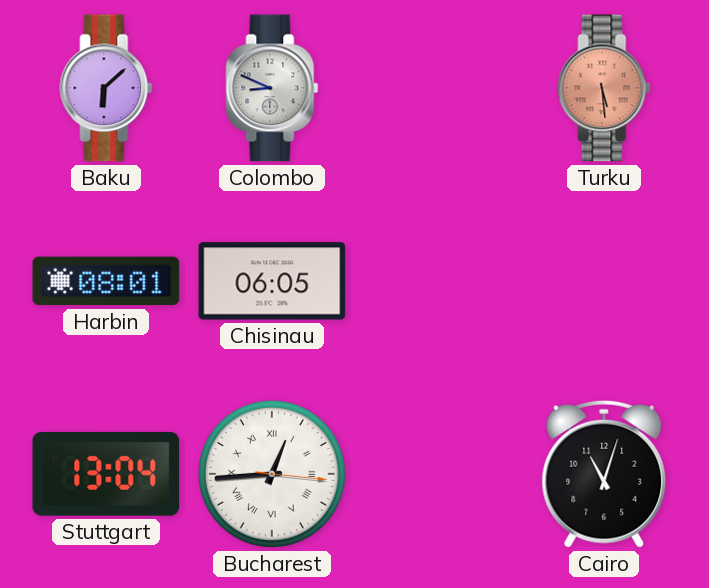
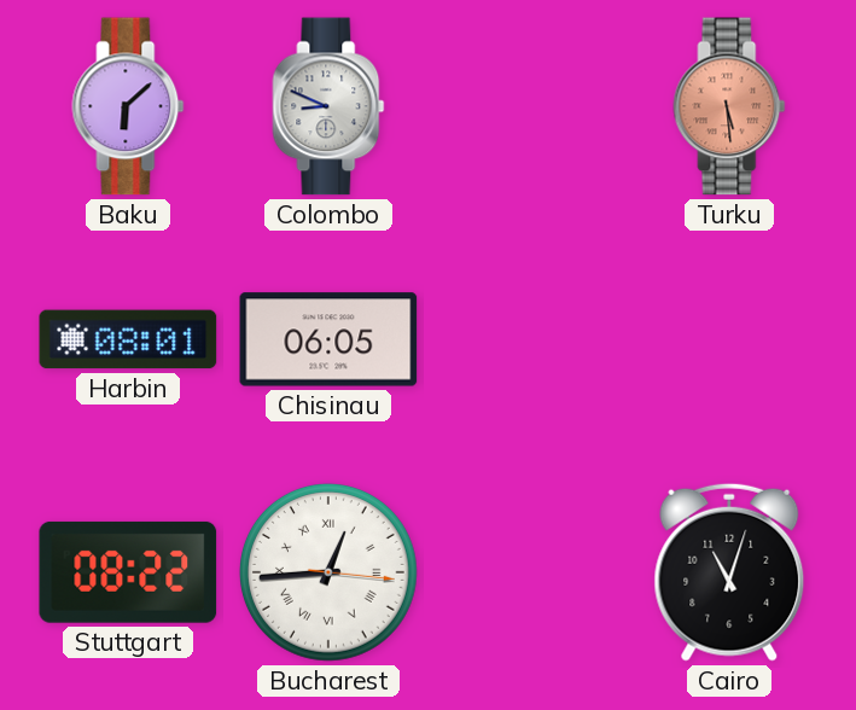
Stuttgart: 13:04 -> 08:22 (128, 572)
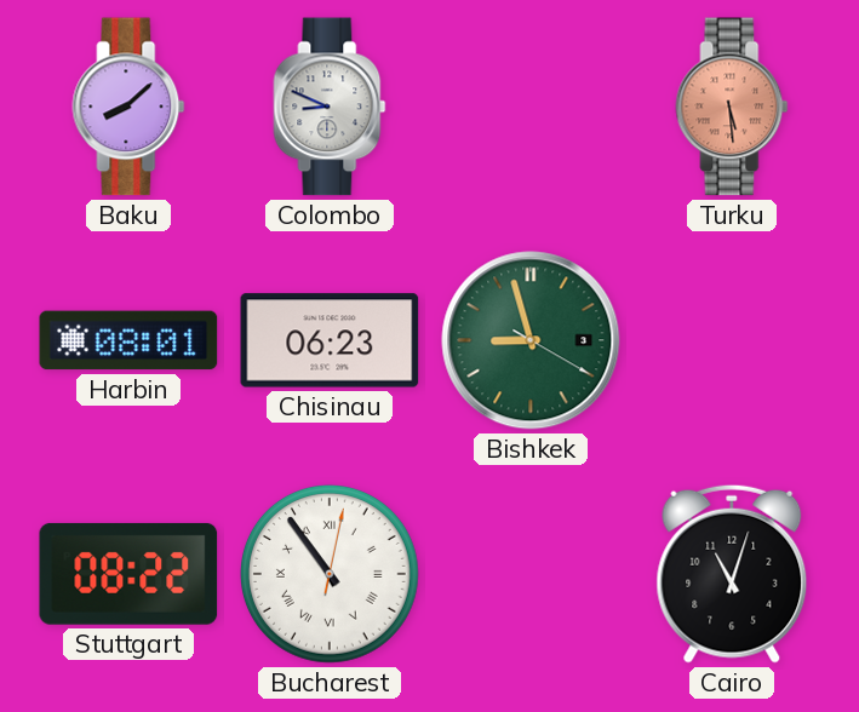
Baku: 6:08 -> 8:08 (128, 107)
Chisinau: 06:05 -> 06:23 (330, 340)
Bishkek: none -> 8:57 (531, 340)
Bucharest: 12:44 -> 10:54 (330, 574)
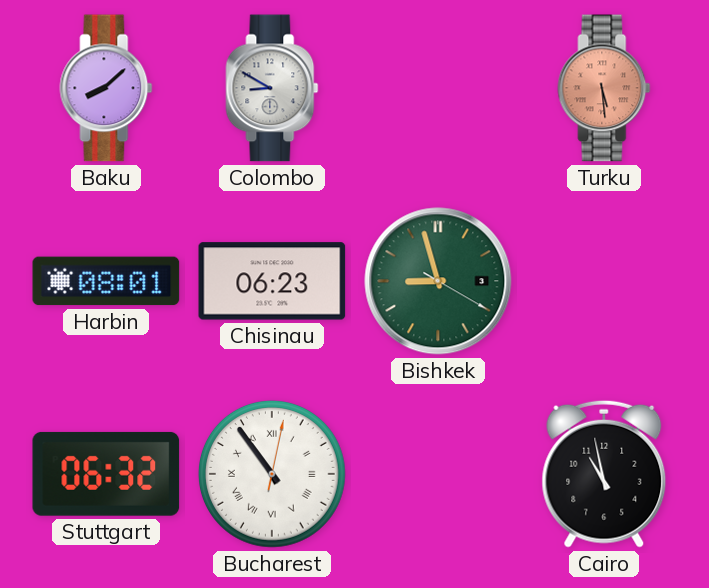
Colombo: 8:49 -> 8:50 (272, 88)
Stuttgart: 08:22 -> 06:32 (106, 474)
Cairo: 11:03 -> 10:58 (604, 474)
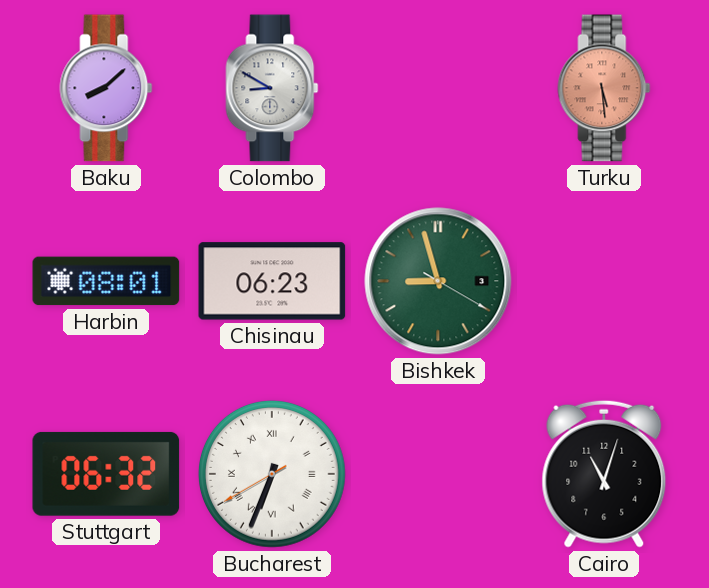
Bucharest: 10:54 -> 6:33 (272, 474)
Cairo: 10:58 -> 11:03 (604, 474)
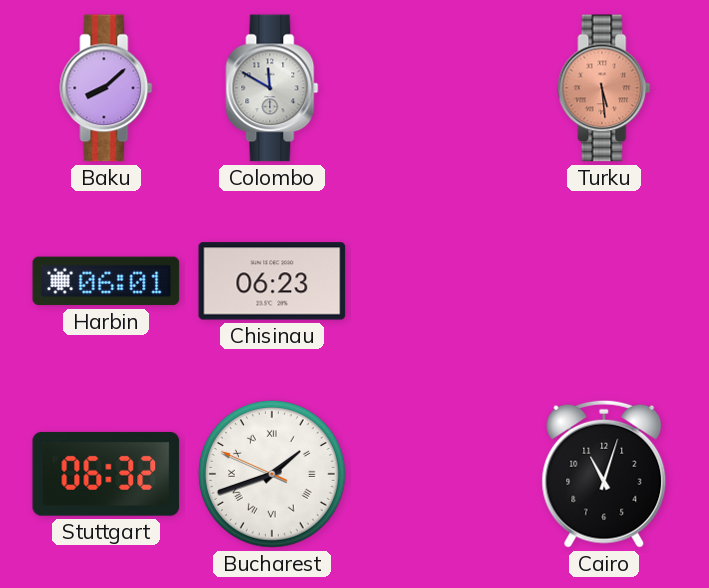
Colombo: 8:50 -> 11:50 (272, 88)
Harbin: 08:01 -> 06:01 (106, 281)
Bishkek: 8:57 -> none (438, 281)
Bucharest: 6:33 -> 1:41 (272, 474)
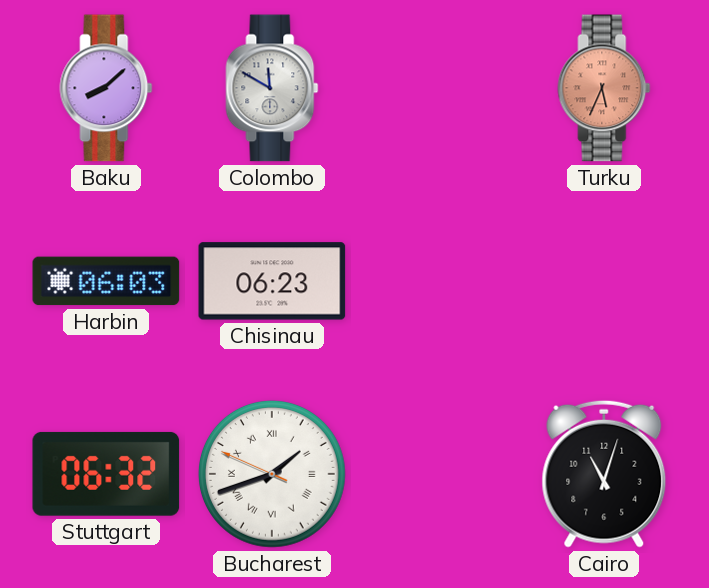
Turku: 5:29 -> 5:34 (604, 88)
Harbin: 06:01 -> 06:03 (106, 281)
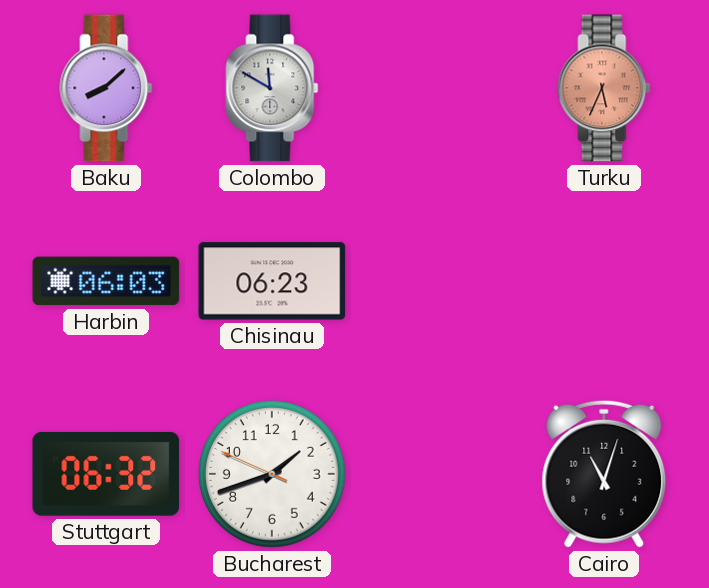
Bucharest numerals: Roman -> Arabic (272, 474)
